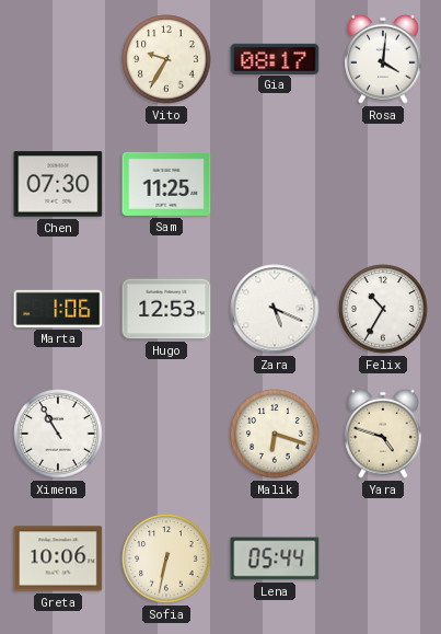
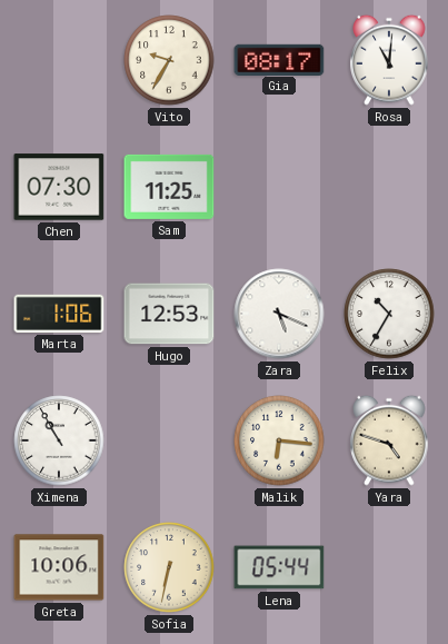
Rosa: 4:01 -> 11:01 (389, 60)
Malik: 6:18 -> 6:16 (279, 440)
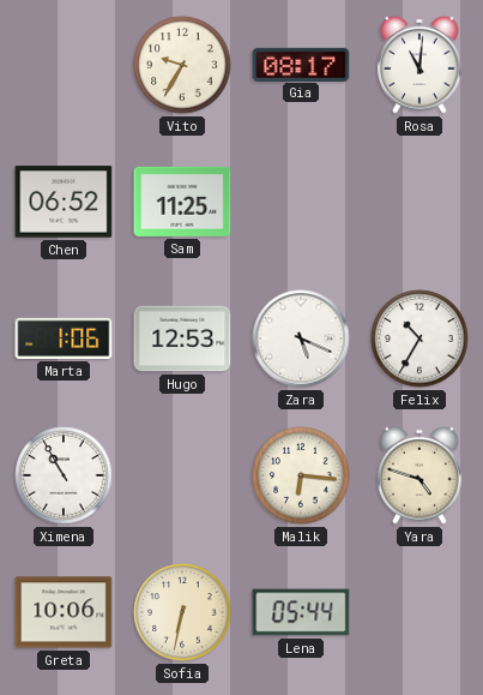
Chen: 07:30 -> 06:52 (64, 202)
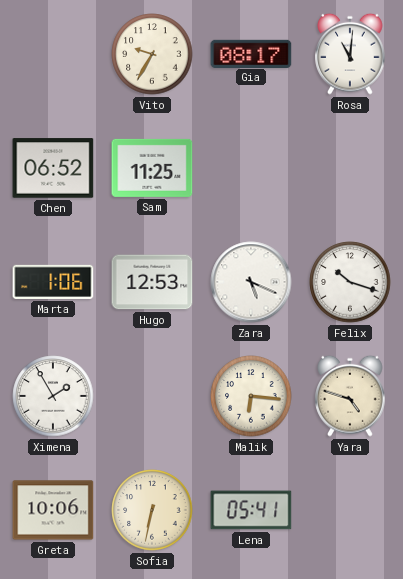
Felix: 10:35 -> 10:18 (350, 282)
Ximena: 10:55 -> 1:55 (53, 396)
Lena: 05:44 -> 05:41 (251, 510)
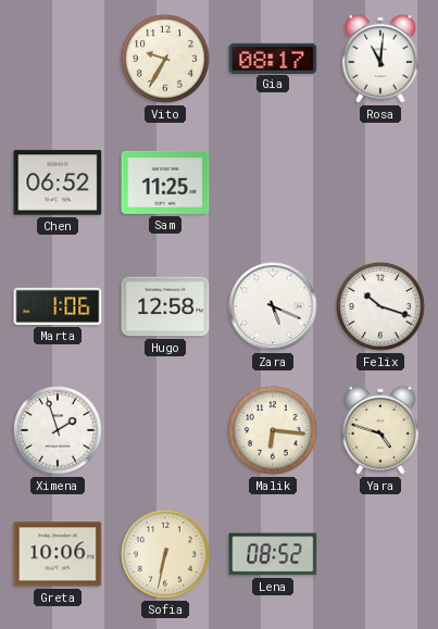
Hugo: 12:53 -> 12:58 (165, 306)
Ximena: 1:55 -> 1:57 (58, 430)
Lena: 05:41 -> 08:52 (273, 554)
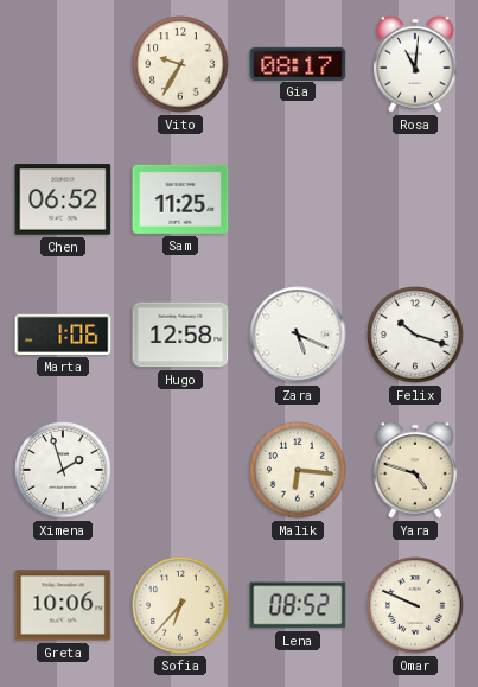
Sofia: 6:32 -> 6:37 (180, 605)
Omar: none -> 9:49 (415, 605)
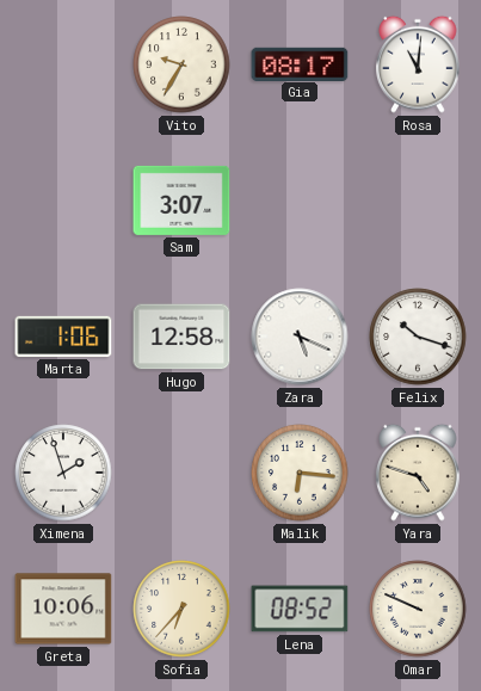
Chen: 06:52 -> none (63, 199)
Sam: 11:25 -> 3:07 (181, 200)
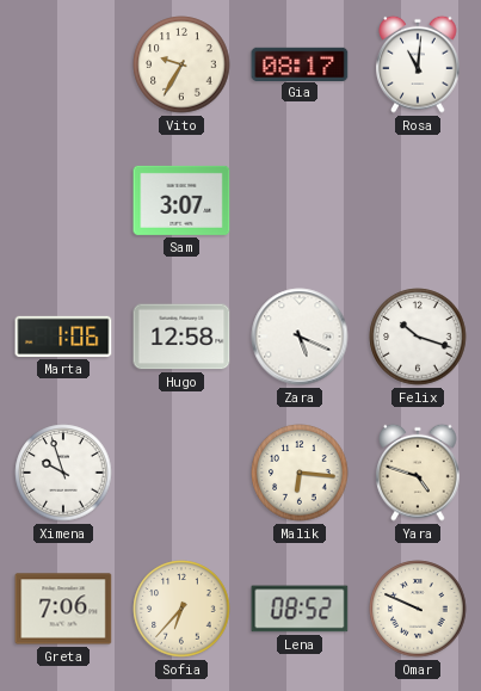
Ximena: 1:57 -> 9:57 (63, 473)
Greta: 10:06 -> 7:06 (63, 609)
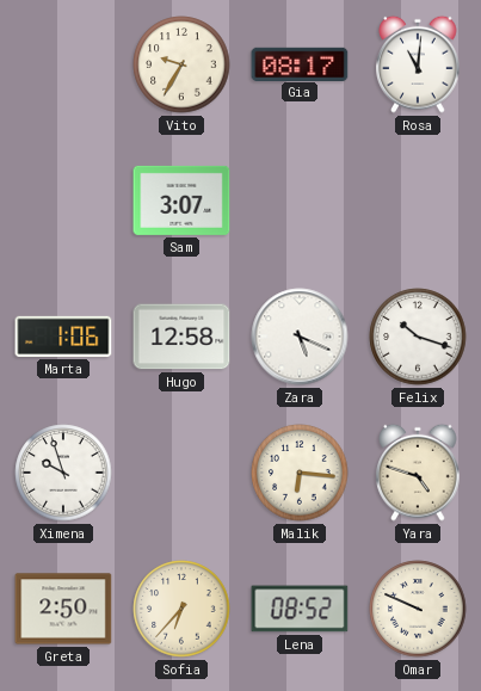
Greta: 7:06 -> 2:50 (63, 609)
